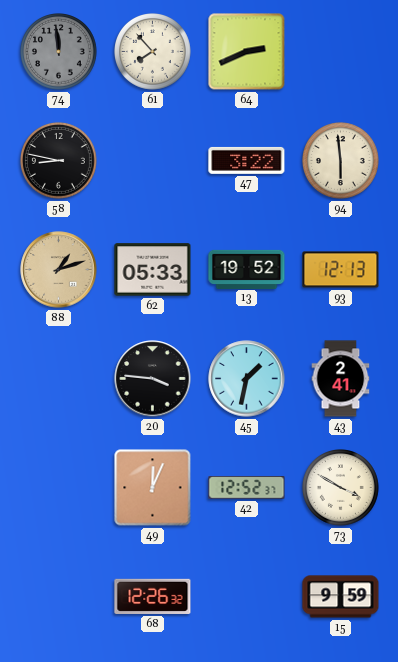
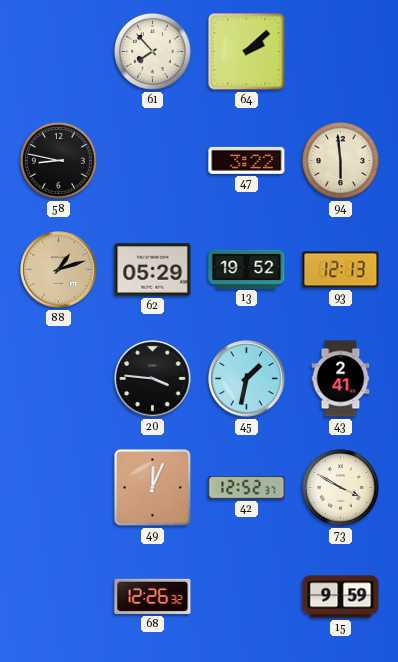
74: 11:59 -> none (59, 52)
64: 2:41 -> 2:08 (247, 52)
62: 05:33 -> 05:29 (153, 270)
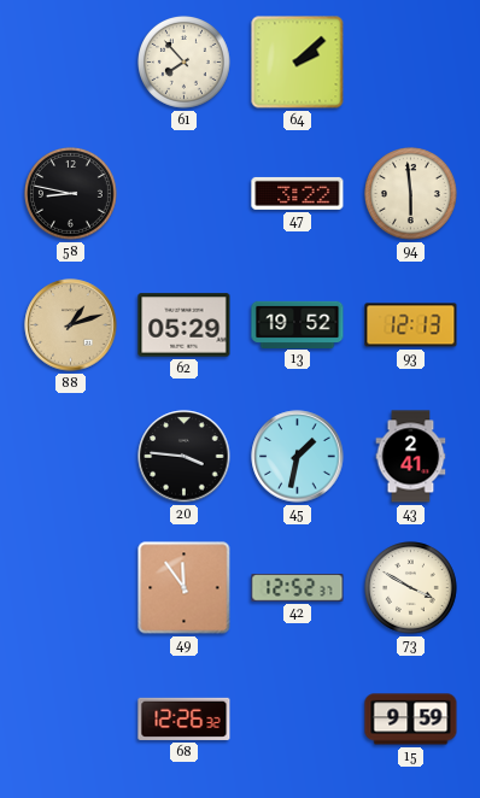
49: 12:04 -> 11:54 (185, 588)
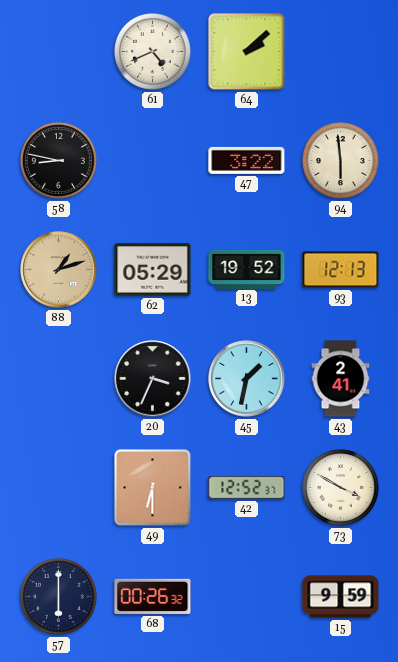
61: 7:53 -> 4:41 (153, 52)
20: 3:46 -> 3:34 (153, 379)
49: 11:54 -> 6:30 (153, 488)
57: none -> 6:00 (59, 597)
68: 12:26 -> 00:26 (153, 596)
